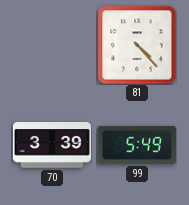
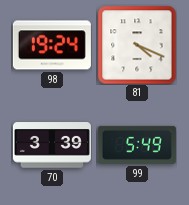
98: none -> 19:24 (52, 45)
81: 4:23 -> 4:19 (137, 45)
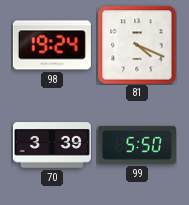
99: 5:49 -> 5:50 (137, 145)
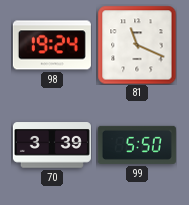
81: 4:19 -> 11:19 (137, 45)
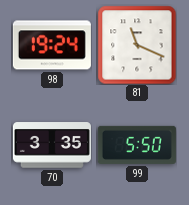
70: 3:39 -> 3:35 (52, 145)
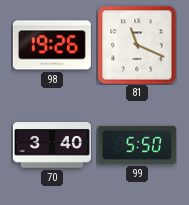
98: 19:24 -> 19:26 (52, 45)
70: 3:35 -> 3:40 (52, 145)
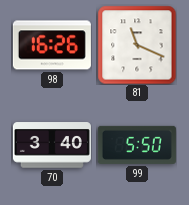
98: 19:26 -> 16:26 (52, 45)
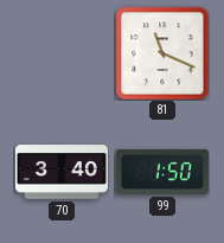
98: 16:26 -> none (52, 45)
99: 5:50 -> 1:50 (162, 172)
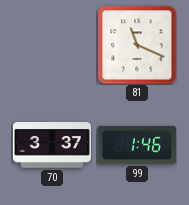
70: 3:40 -> 3:37 (52, 145)
99: 1:50 -> 1:46 (137, 145)
